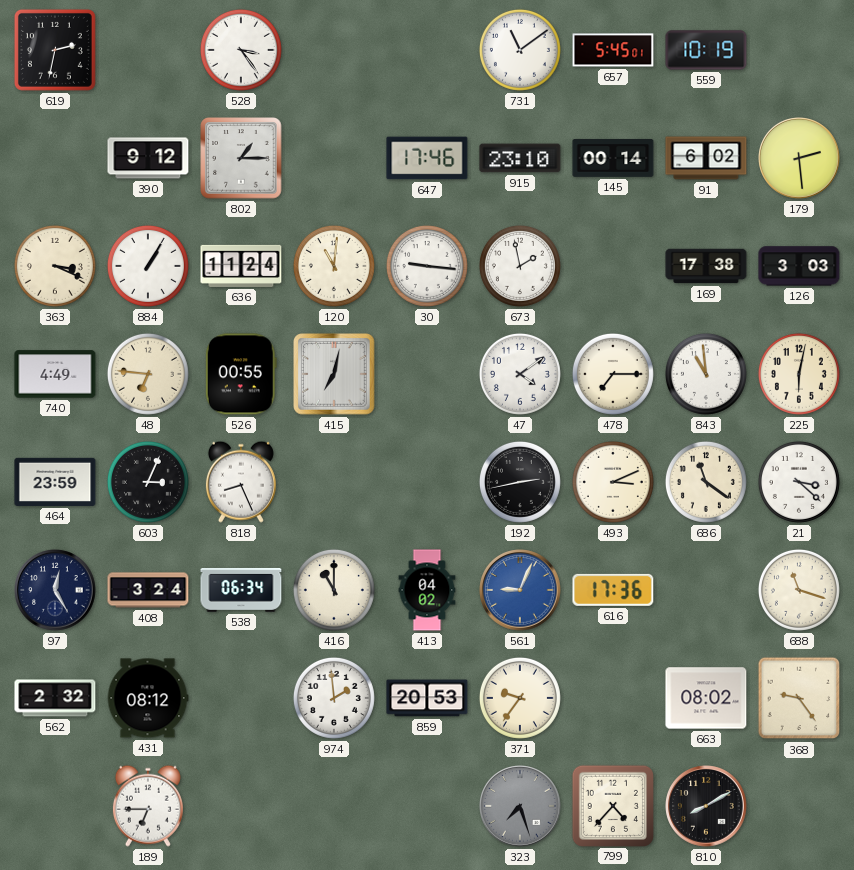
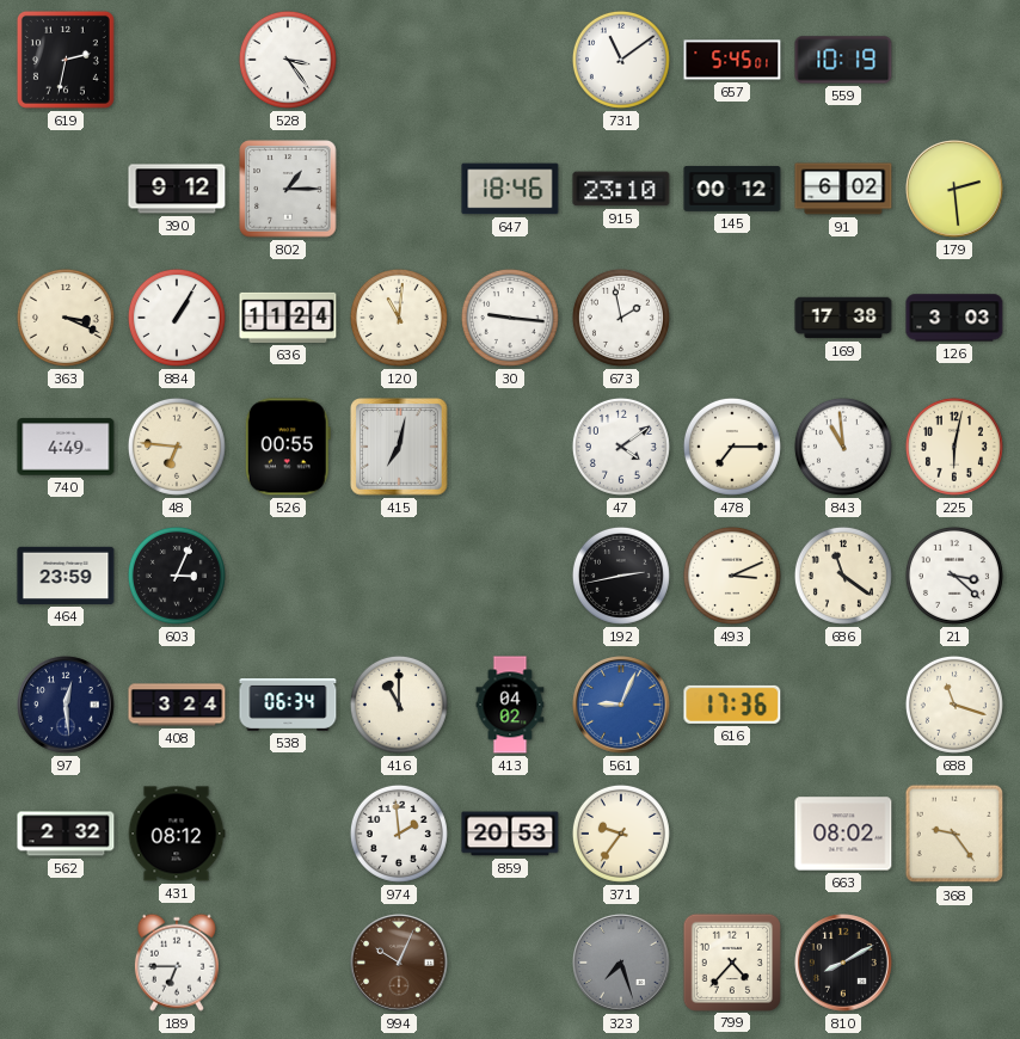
647: 17:46 -> 18:46 (510, 189)
145: 00:14 -> 00:12 (732, 189)
818: 8:26 -> none (241, 482)
97: 12:25 -> 12:29 (66, 705)
994: none -> 10:04 (399, 963)
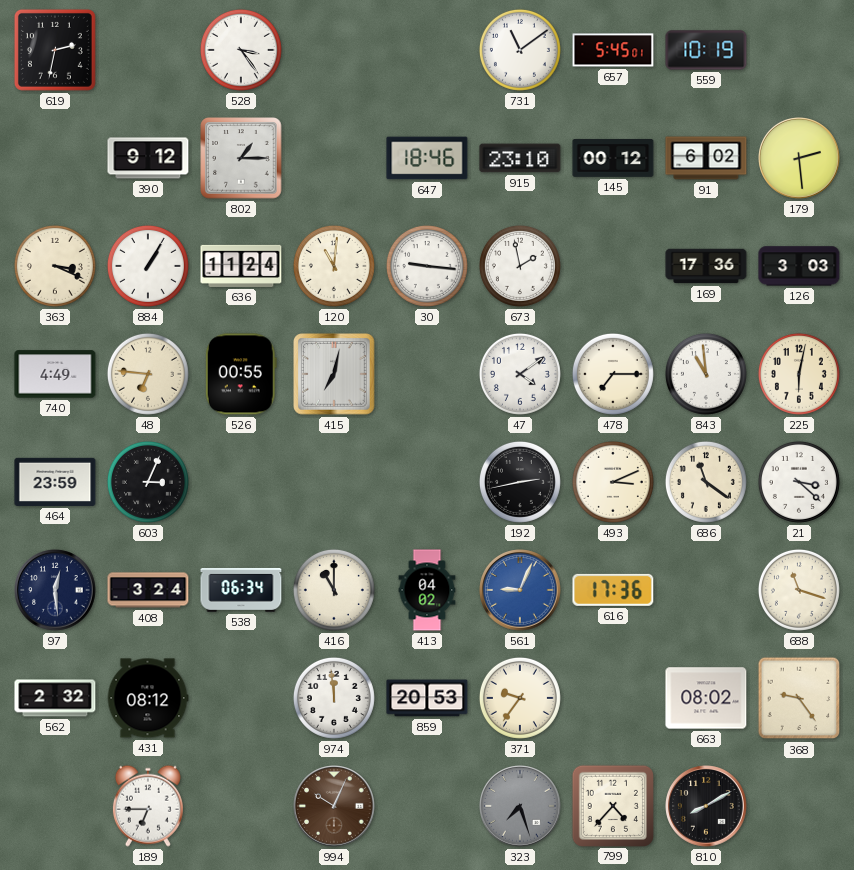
169: 17:38 -> 17:36 (706, 266)
974: 1:59 -> 11:59 (334, 698)
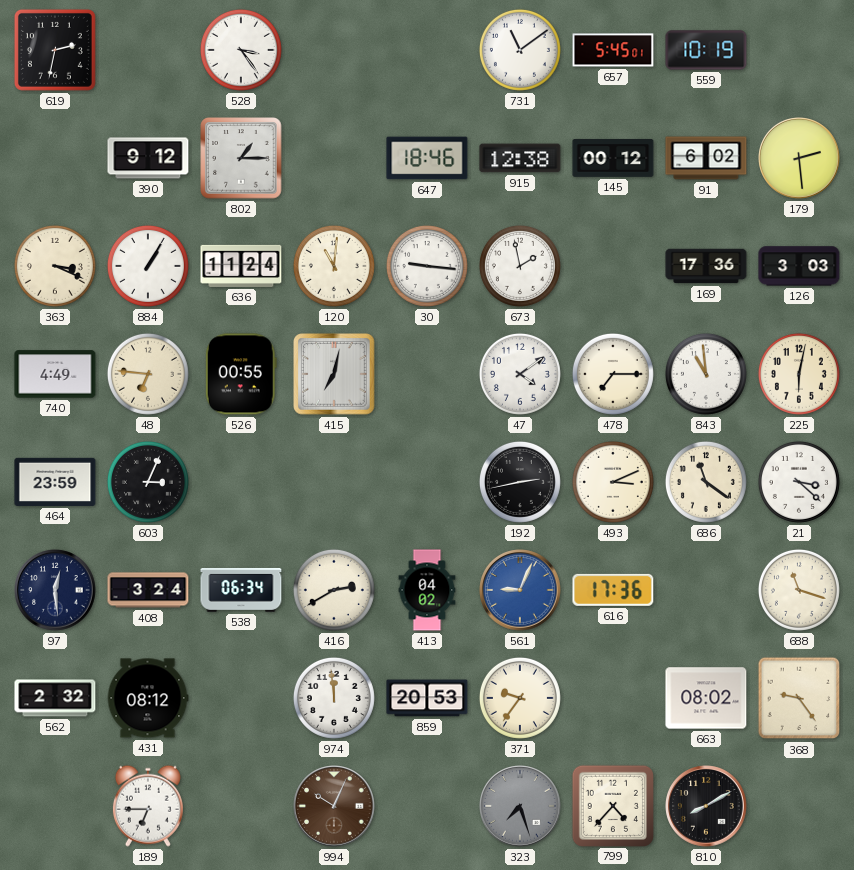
915: 23:10 -> 12:38 (520, 158)
416: 11:00 -> 2:40 (334, 590)
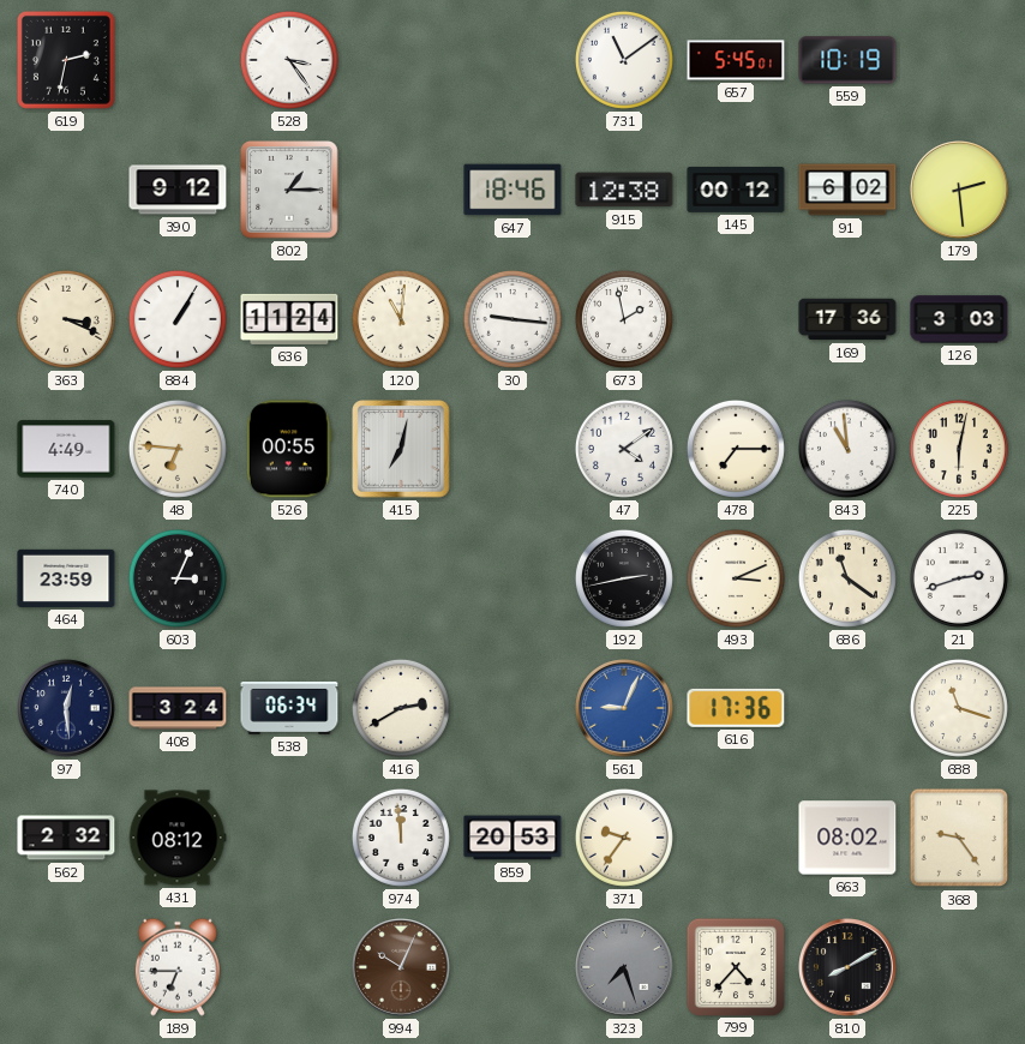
21: 3:22 -> 2:42 (959, 578)
413: 04:02 -> none (427, 590)
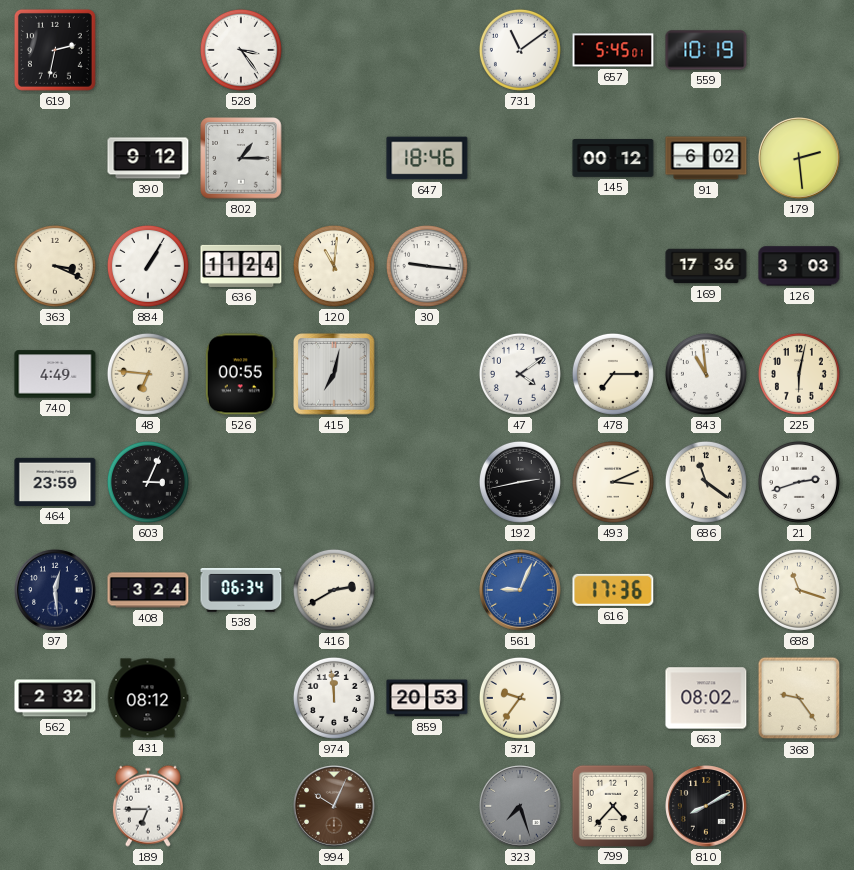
915: 12:38 -> none (624, 190)
673: 1:58 -> none (624, 319)
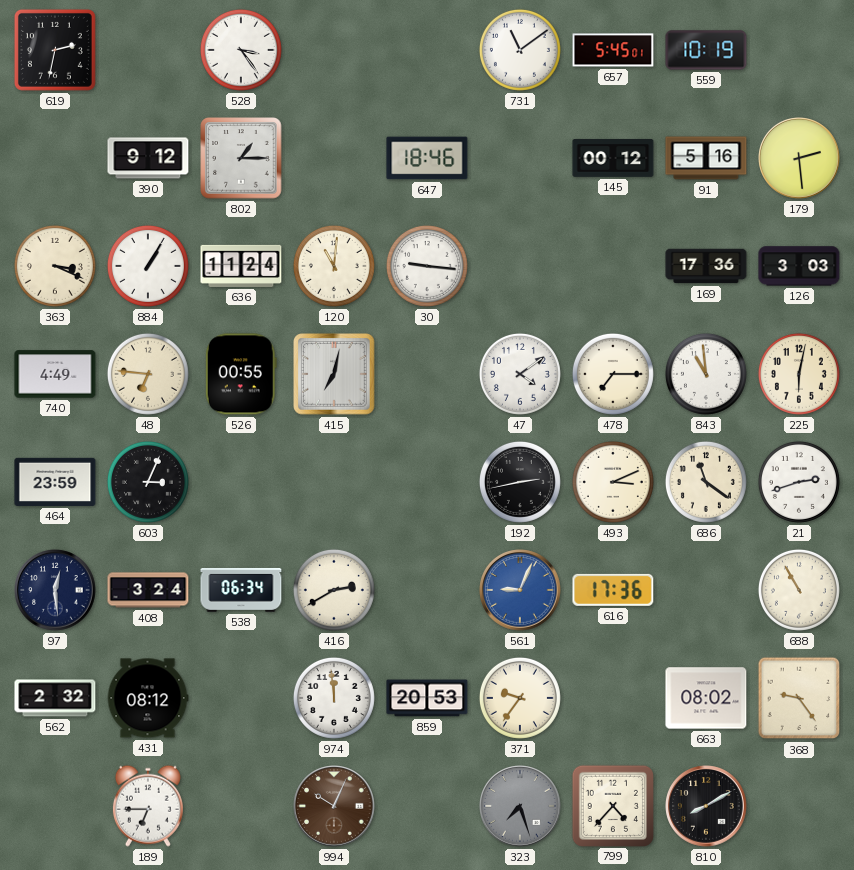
91: 6:02 -> 5:16 (706, 158)
688: 11:18 -> 10:55 (799, 590)
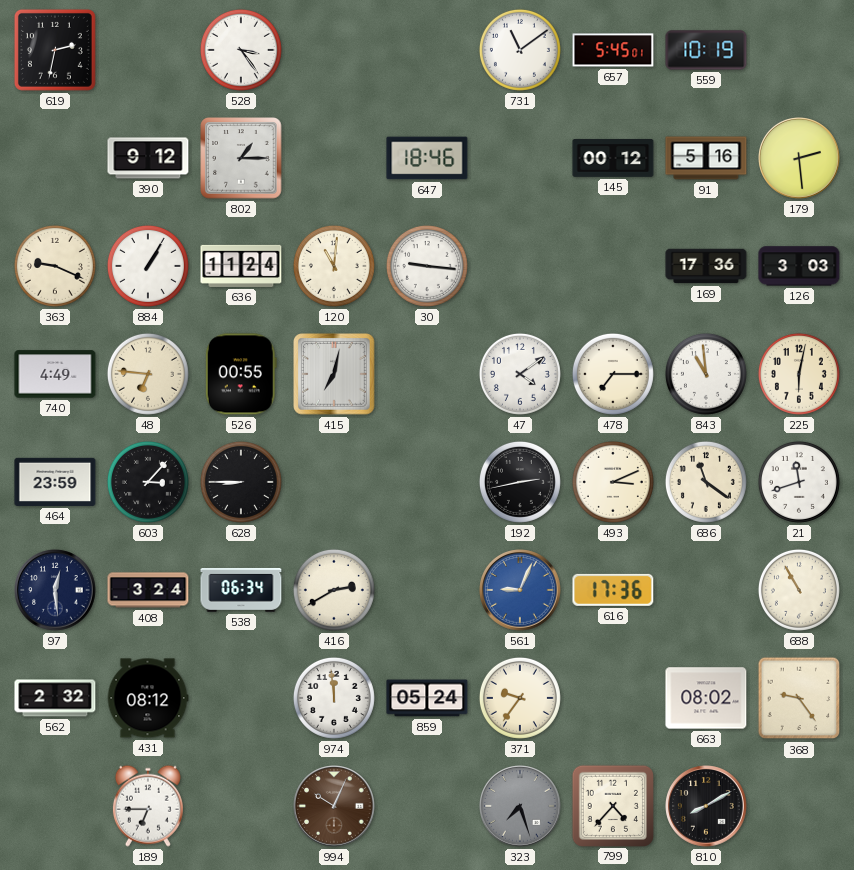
363: 3:19 -> 9:19 (55, 266)
603: 3:04 -> 3:07 (148, 482)
628: none -> 8:45 (241, 482)
21: 2:42 -> 11:42 (799, 482)
859: 20:53 -> 05:24 (427, 698)
